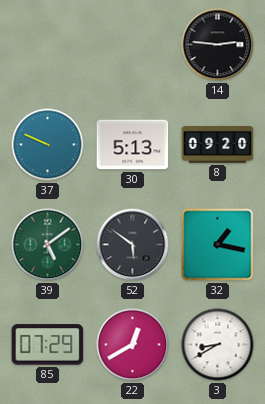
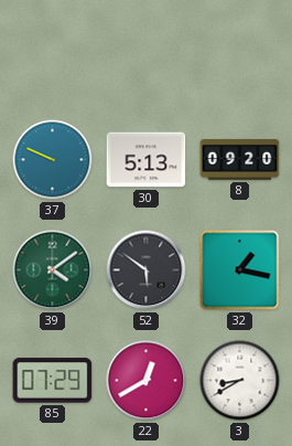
14: 2:46 -> none (218, 45)
39: 5:09 -> 4:09 (53, 270)
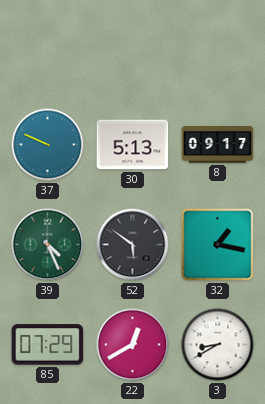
8: 09:20 -> 09:17 (218, 145)
39: 4:09 -> 4:26 (48, 245)
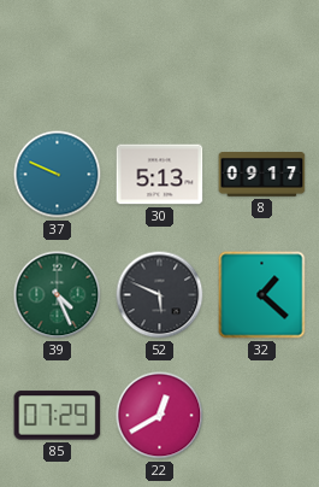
52: 5:51 -> 5:49 (160, 295)
32: 1:17 -> 1:22 (262, 295)
3: 8:40 -> none (218, 345)
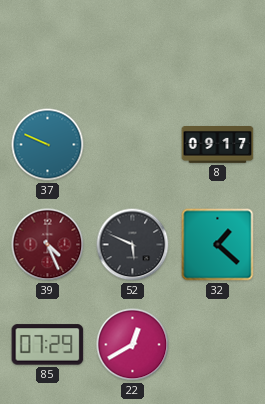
30: 5:13 -> none (160, 175)
39 dial: green -> burgundy (48, 245)
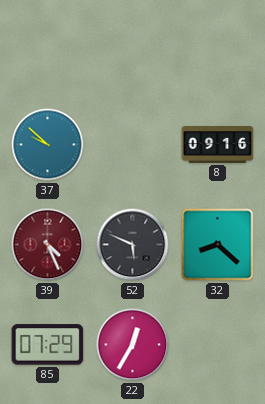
37: 9:49 -> 9:52 (48, 145)
8: 09:17 -> 09:16 (218, 145)
32: 1:22 -> 8:22 (218, 245)
22: 12:40 -> 12:35 (133, 345)
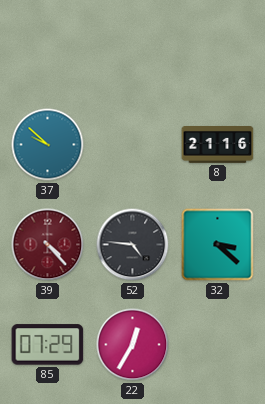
8: 09:16 -> 21:16 (218, 145)
39: 4:26 -> 4:23 (48, 245)
52: 5:49 -> 4:46 (133, 245)
32: 8:22 -> 3:22 (218, 245)
